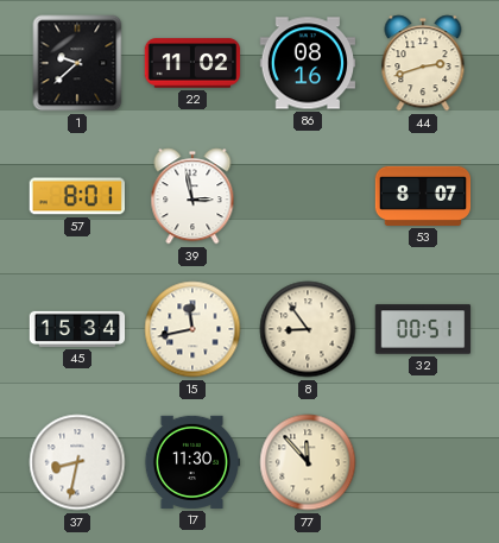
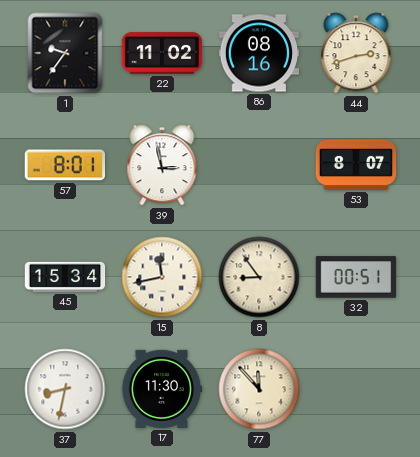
1: 9:38 -> 9:36 (65, 53)
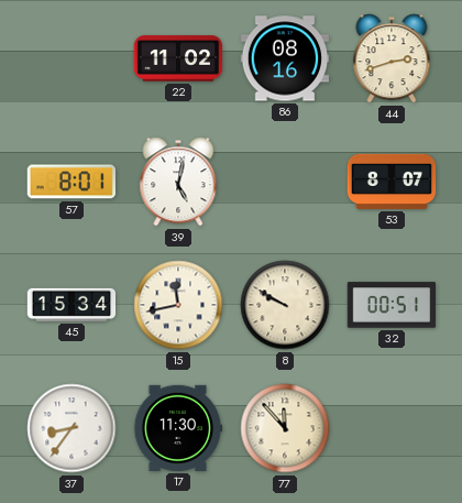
1: 9:36 -> none (65, 53)
39: 2:58 -> 5:02 (178, 182)
8: 8:54 -> 9:50 (285, 305)
37: 8:32 -> 8:36 (71, 428)
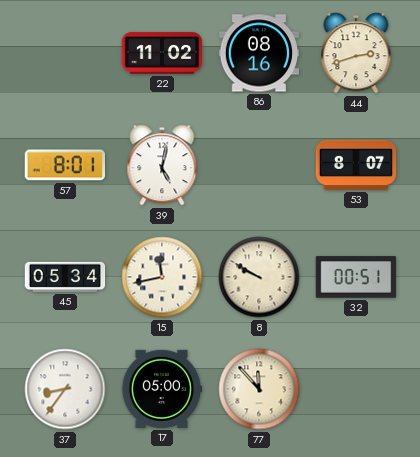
45: 15:34 -> 05:34 (65, 277)
17: 11:30 -> 05:00 (162, 389)
